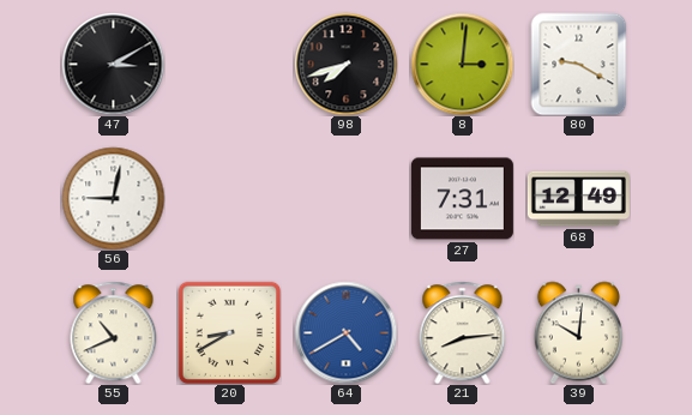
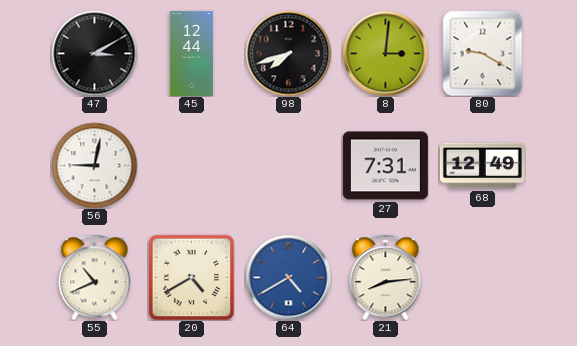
45: none -> 12:44 (191, 53)
20: 8:40 -> 4:40 (191, 277)
39: 10:01 -> none (578, 332)
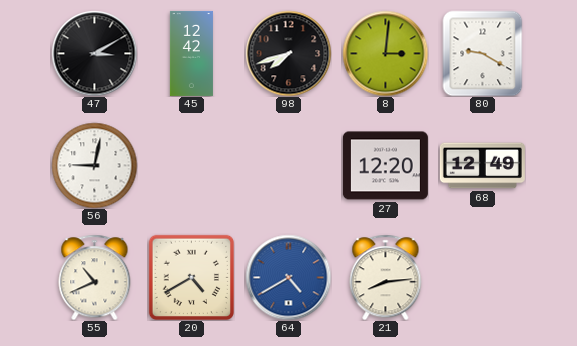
45: 12:44 -> 12:42 (191, 53)
27: 7:31 -> 12:20 (385, 166)
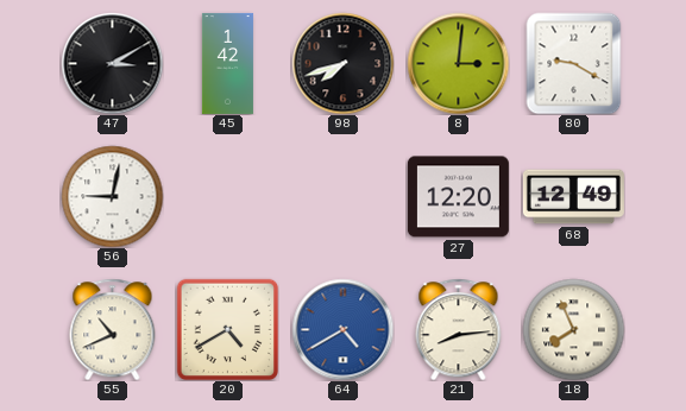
45: 12:42 -> 1:42 (227, 63)
18: none -> 7:56 (573, 329)
